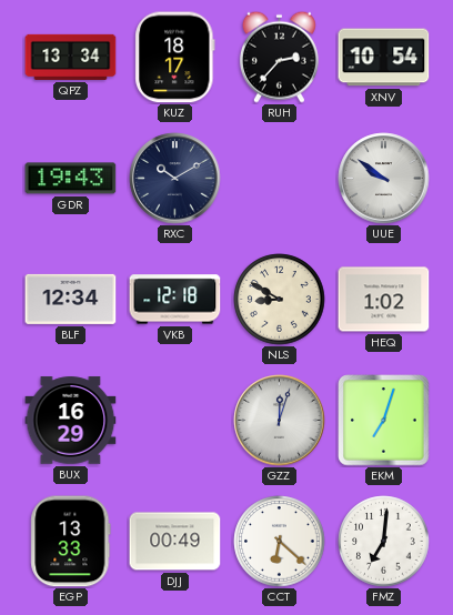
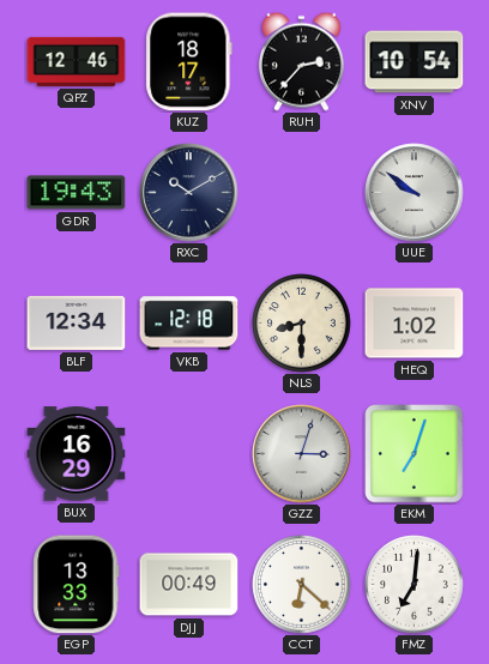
QPZ: 13:34 -> 12:46 (77, 61)
NLS: 8:50 -> 8:30 (302, 324)
GZZ: 12:03 -> 3:03 (302, 454)
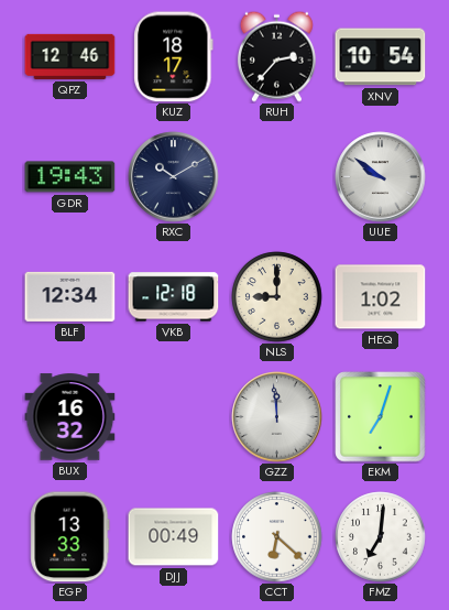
NLS: 8:30 -> 9:00 (277, 297)
BUX: 16:29 -> 16:32 (70, 417)
GZZ: 3:03 -> 11:59 (277, 417)
